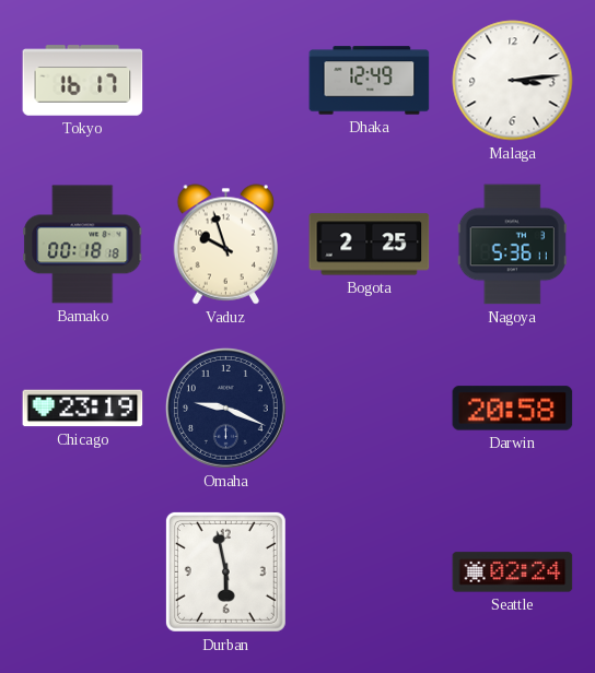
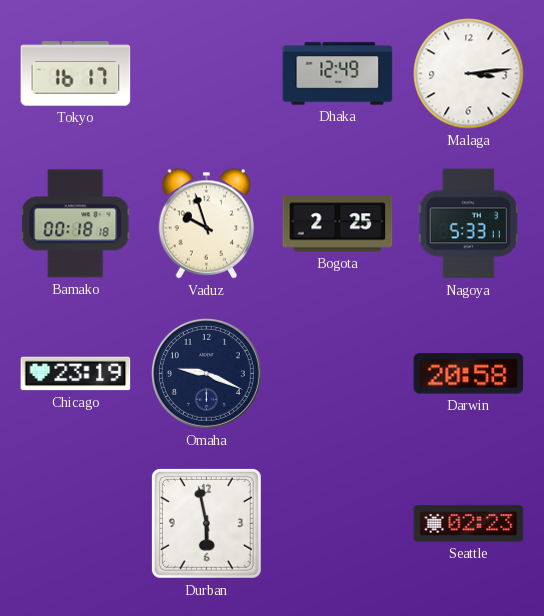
Nagoya: 5:36 -> 5:33 (468, 224)
Seattle: 02:24 -> 02:23 (469, 524)
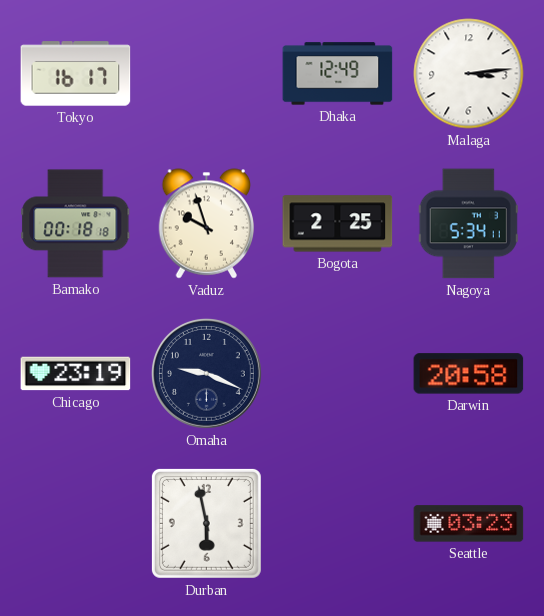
Nagoya: 5:33 -> 5:34 (468, 224)
Seattle: 02:23 -> 03:23 (469, 524)
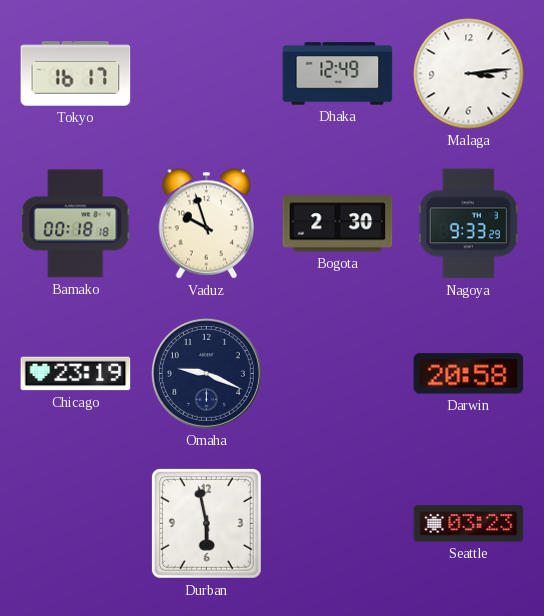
Bogota: 2:25 -> 2:30 (338, 224)
Nagoya: 5:34 -> 9:33 (468, 224)
